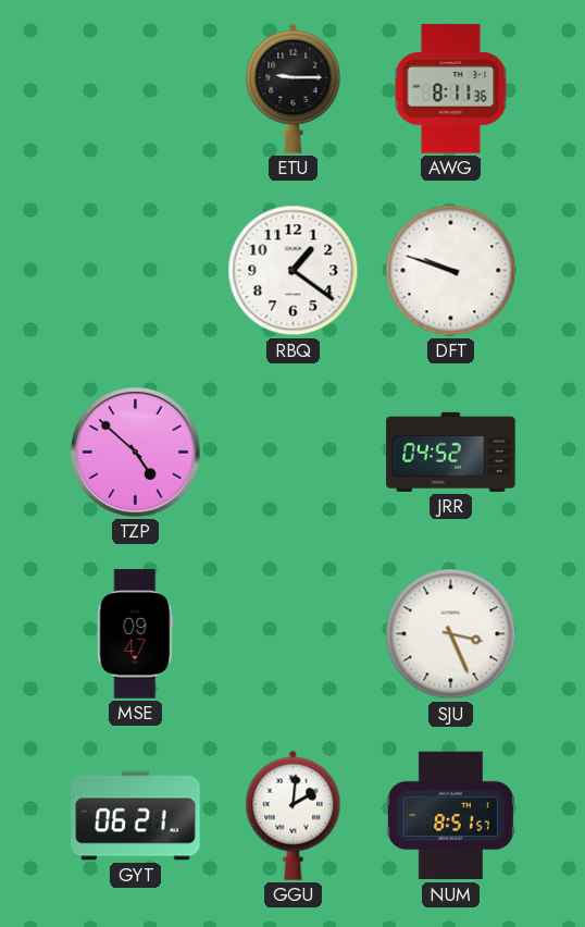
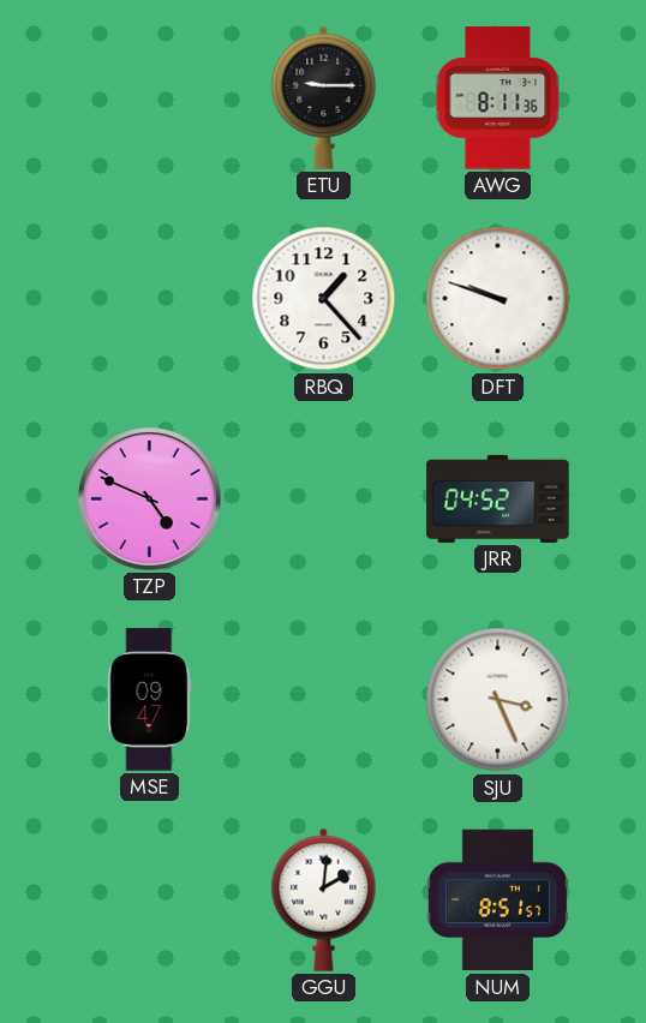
RBQ: 1:21 -> 1:23 (324, 299)
TZP: 4:52 -> 4:49 (150, 499)
GYT: 06:21 -> none (136, 816)
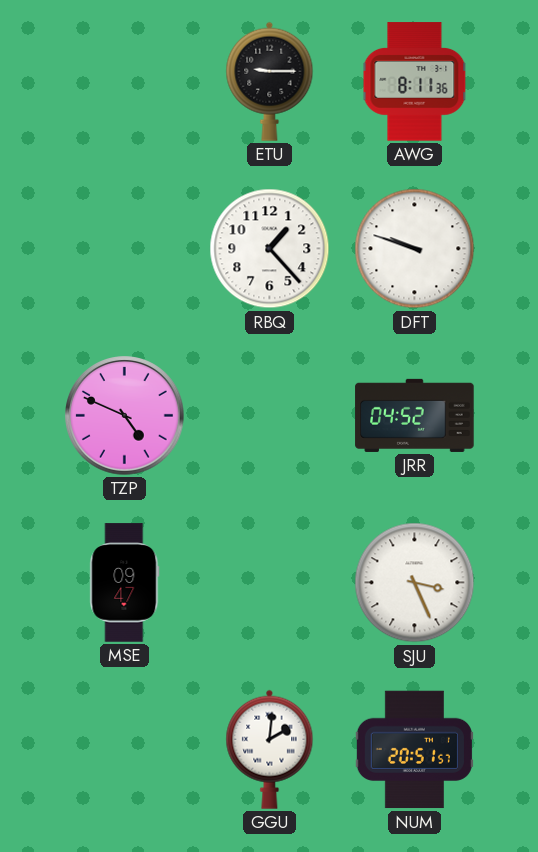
NUM: 8:51 -> 20:51 (414, 750)
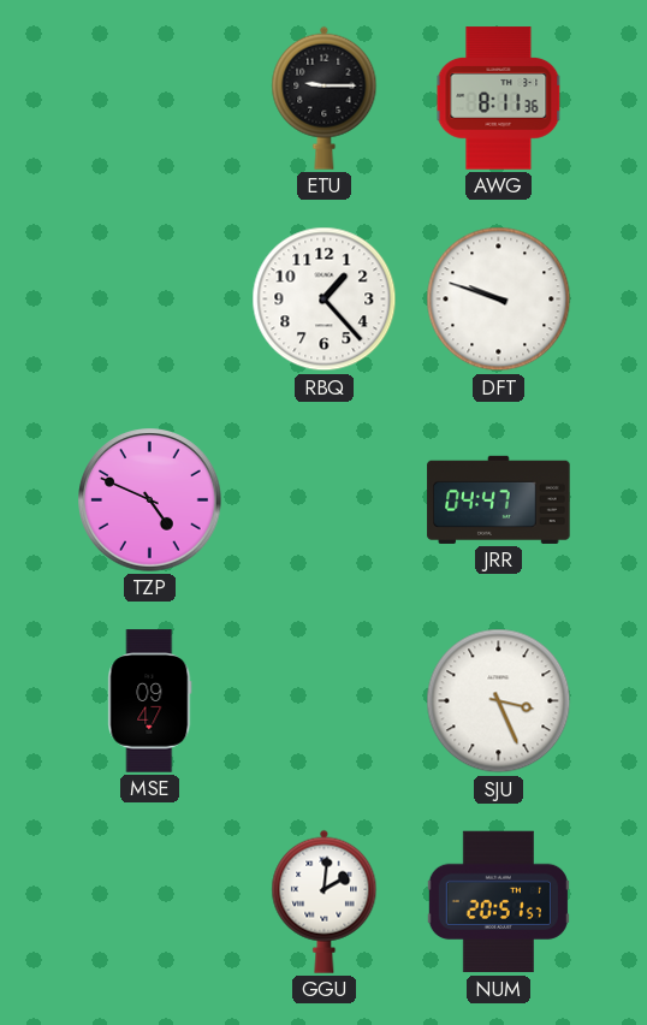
JRR: 04:52 -> 04:47 (499, 499)
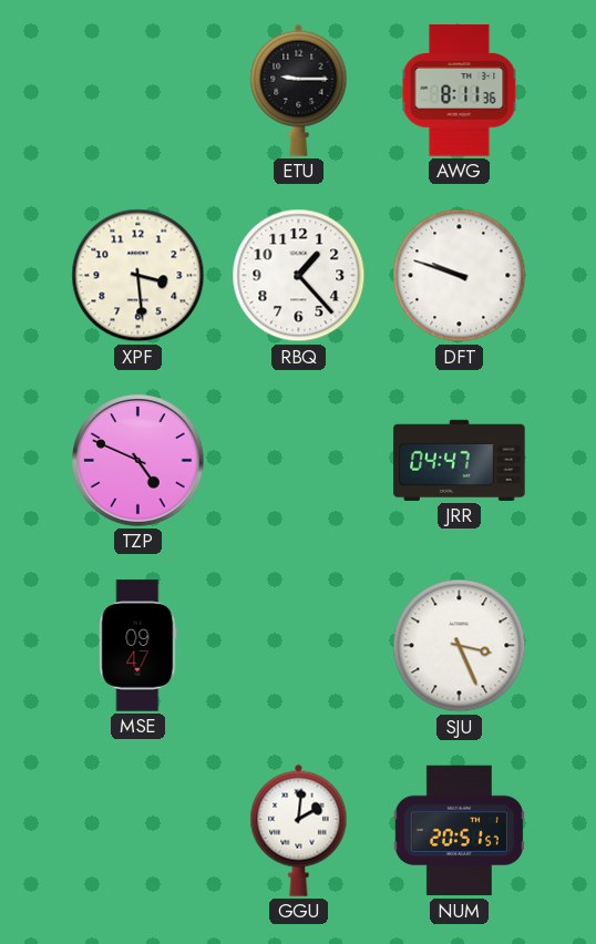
XPF: none -> 3:29 (138, 276)
